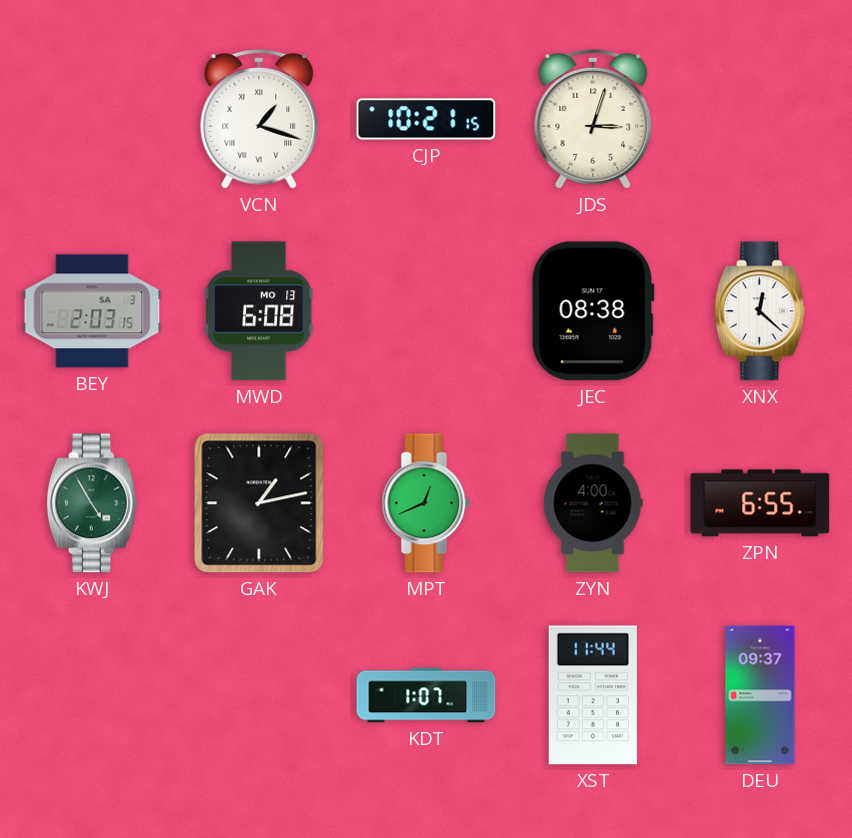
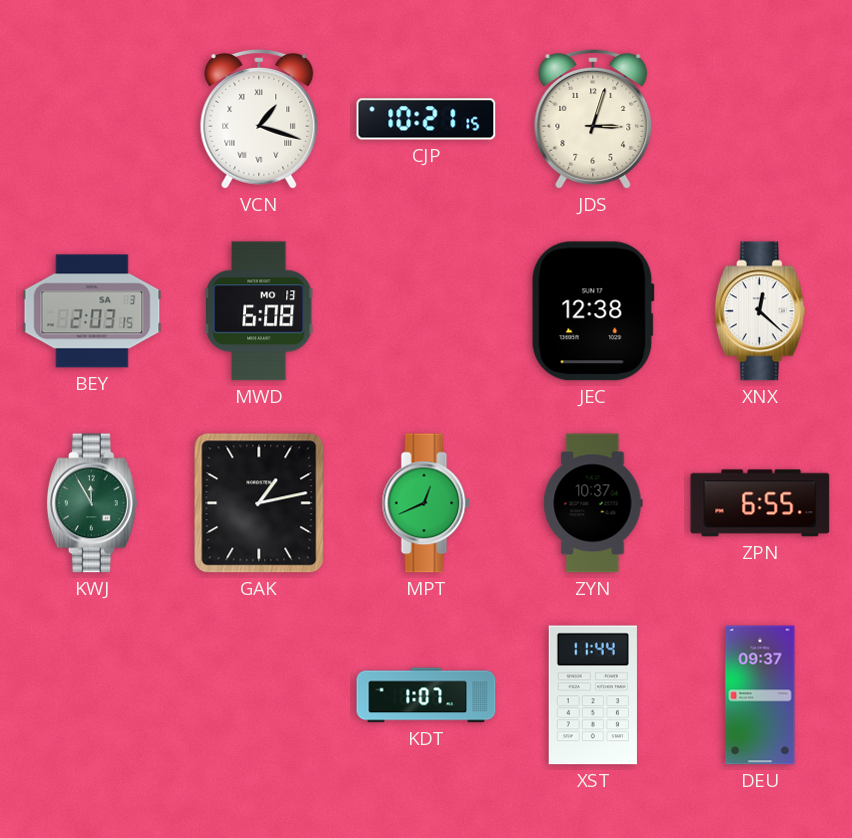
JEC: 08:38 -> 12:38 (593, 311)
KWJ: 4:55 -> 11:55 (92, 503)
ZYN: 4:00 -> 10:37 (593, 503)
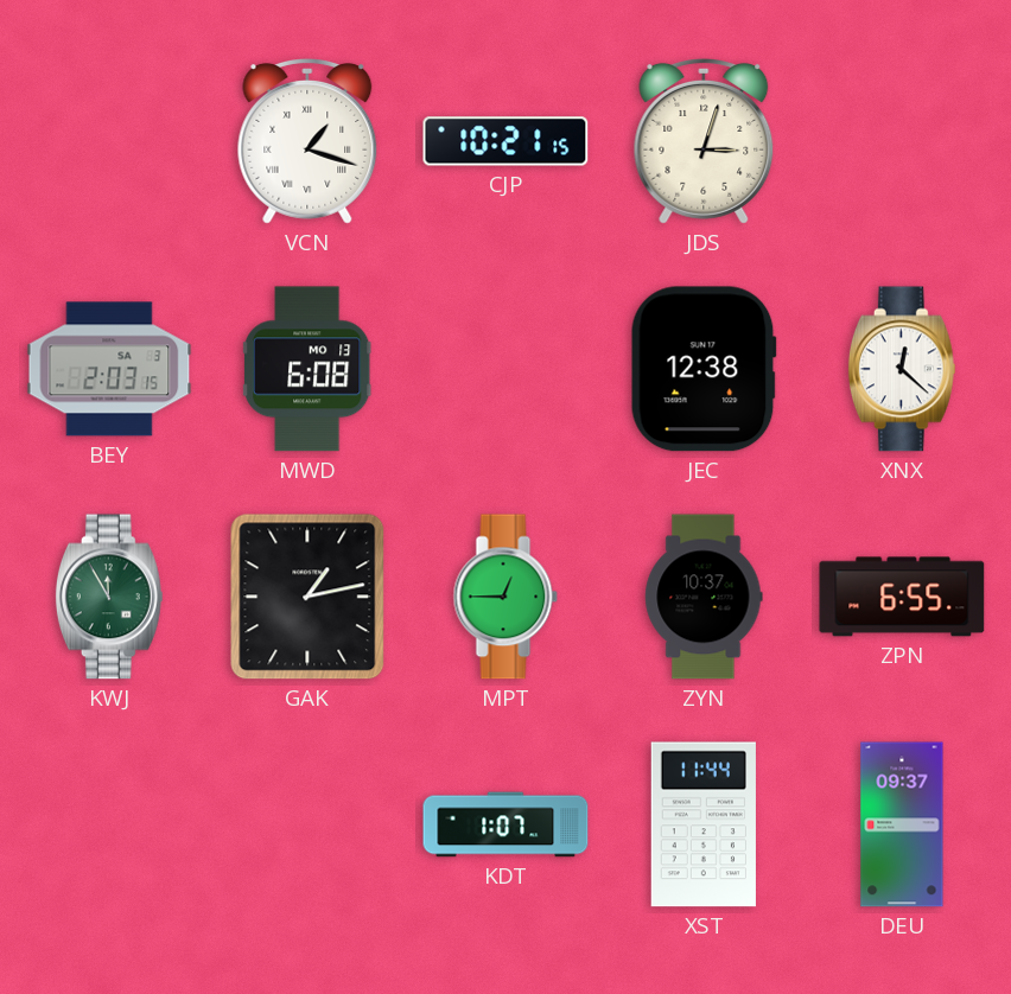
MPT: 12:41 -> 12:45 (506, 597)
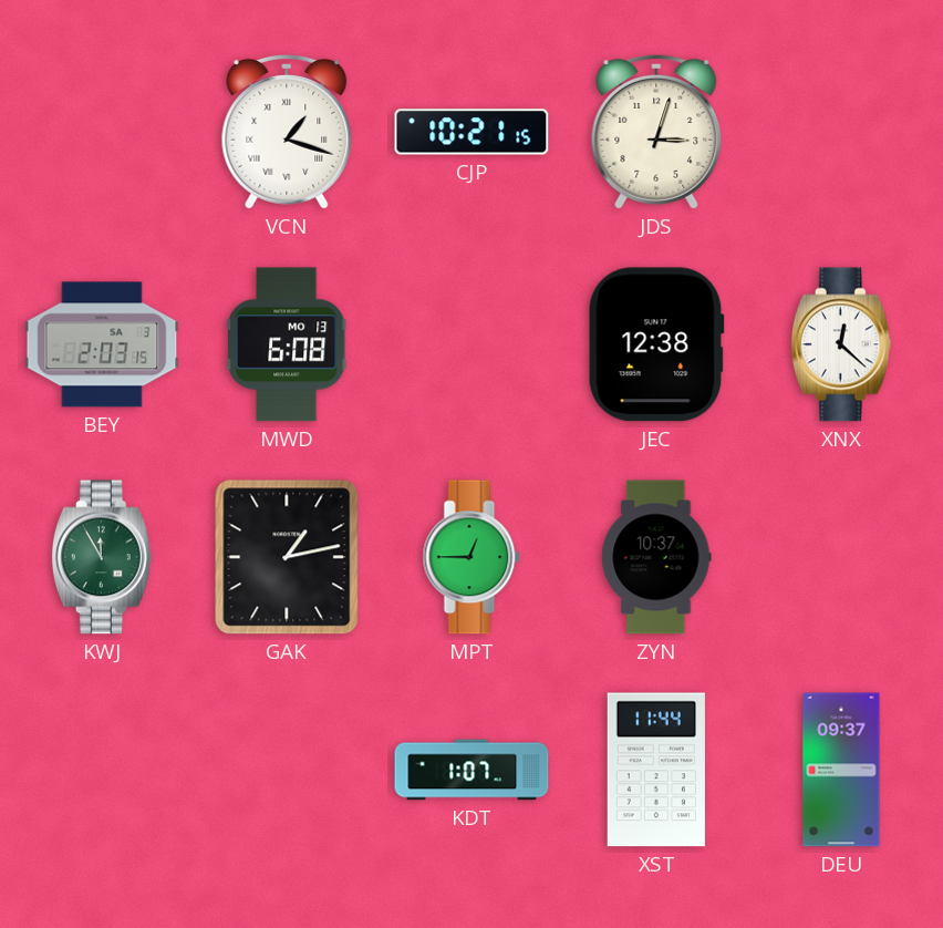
ZPN: 6:55 -> none (902, 597)
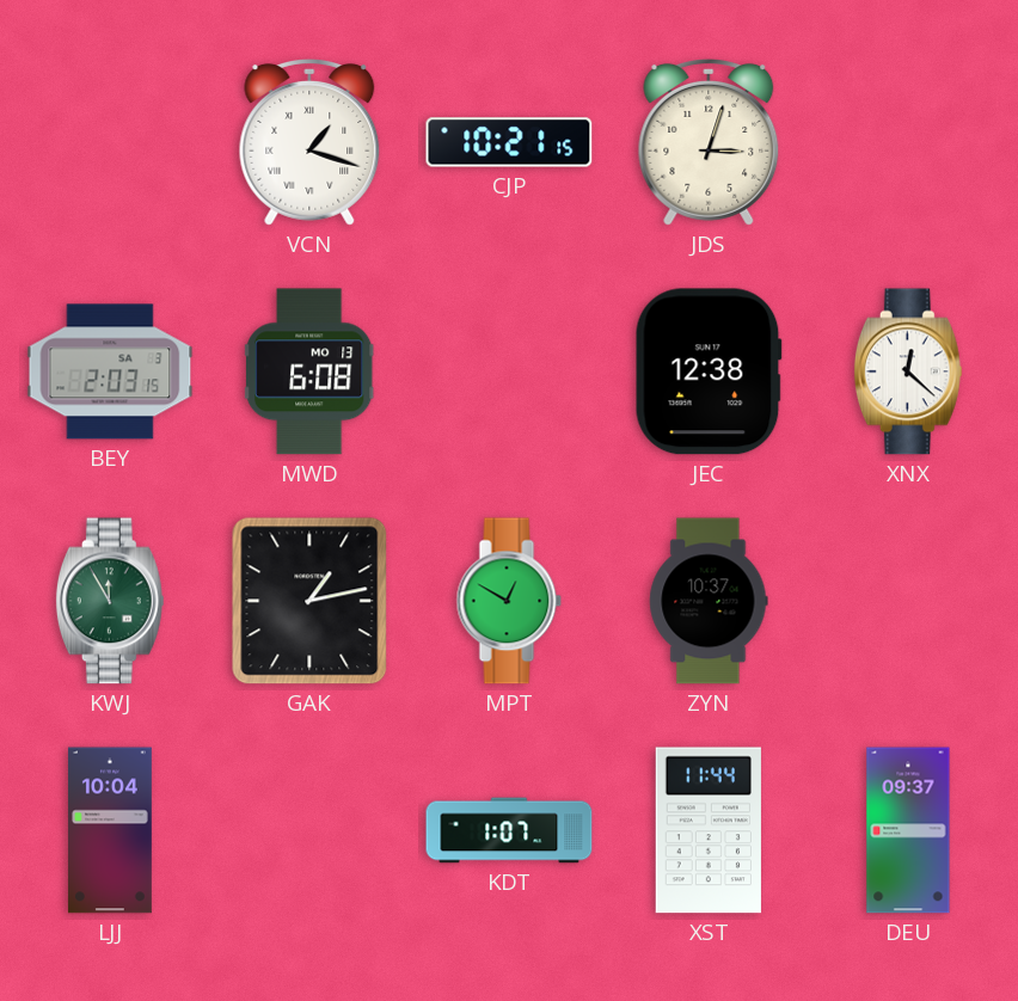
MPT: 12:45 -> 12:50 (509, 601)
LJJ: none -> 10:04 (110, 830)
